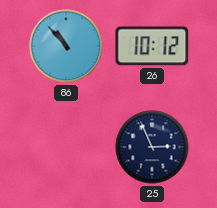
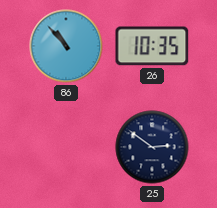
26: 10:12 -> 10:35 (152, 46)
25: 2:56 -> 2:51 (152, 147)
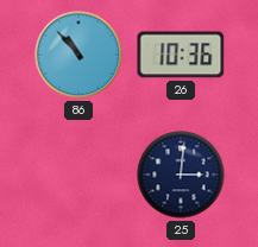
26: 10:35 -> 10:36 (181, 55)
25: 2:51 -> 3:01 (181, 175)
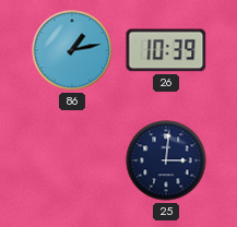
86: 10:53 -> 1:13 (72, 50)
26: 10:36 -> 10:39 (166, 50)
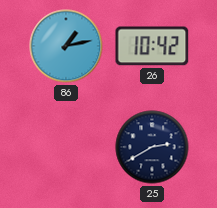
26: 10:39 -> 10:42 (152, 46)
25: 3:01 -> 2:40 (152, 147)
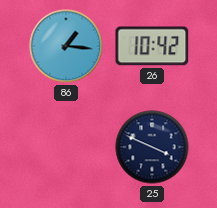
86: 1:13 -> 1:16 (66, 46)
25: 2:40 -> 3:49 (152, 147)
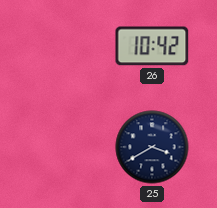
86: 1:16 -> none (66, 46)
25: 3:49 -> 3:40 (152, 147)
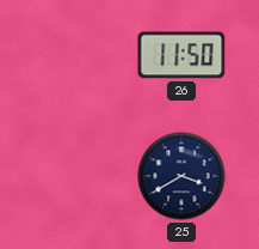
26: 10:42 -> 11:50 (181, 55)
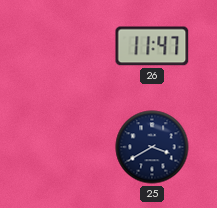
26: 11:50 -> 11:47 (152, 46)
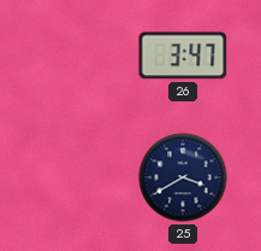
26: 11:47 -> 3:47 (183, 56)
